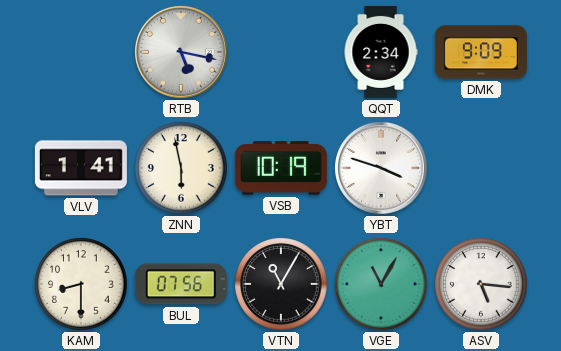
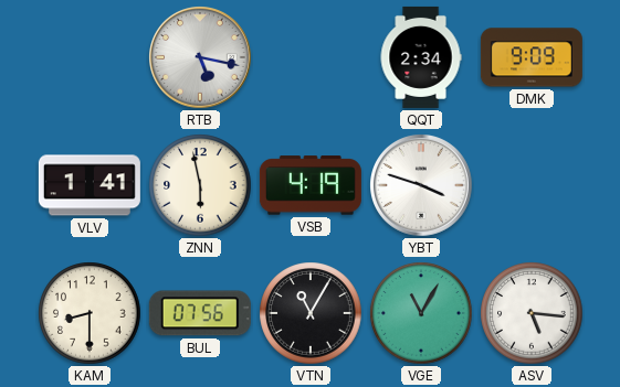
VSB: 10:19 -> 4:19 (311, 185)
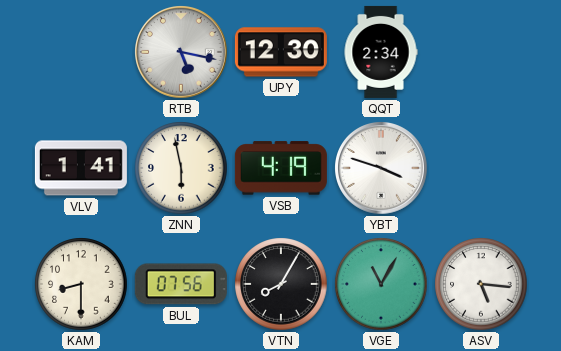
UPY: none -> 12:30 (281, 52)
DMK: 9:09 -> none (532, 57)
VTN: 11:05 -> 8:05 (281, 284)
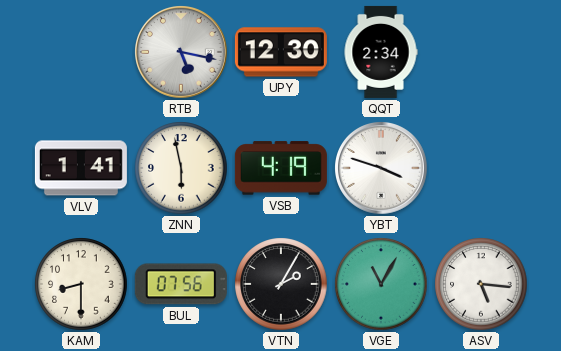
VTN: 8:05 -> 2:05 (281, 284)
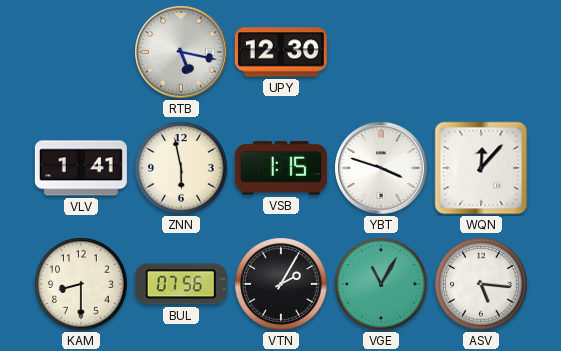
QQT: 2:34 -> none (381, 52)
VSB: 4:19 -> 1:15 (281, 168)
WQN: none -> 12:07 (481, 168)
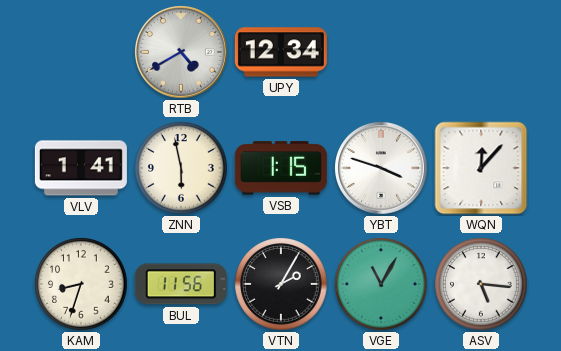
RTB: 5:17 -> 4:40 (182, 53)
UPY: 12:30 -> 12:34 (281, 52)
KAM: 8:30 -> 8:33 (81, 284)
BUL: 07:56 -> 11:56 (181, 284)
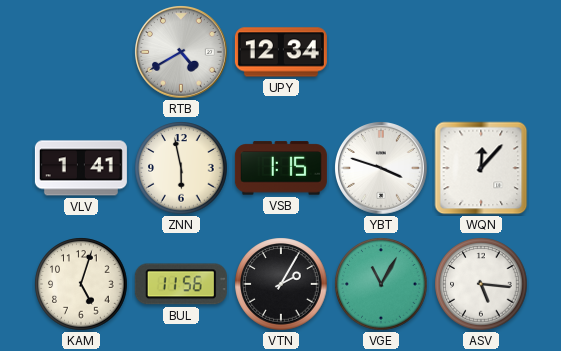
KAM: 8:33 -> 5:03 (81, 284)
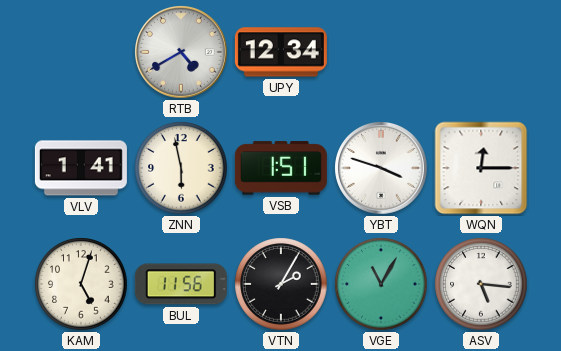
VSB: 1:15 -> 1:51 (281, 168)
WQN: 12:07 -> 12:15 (481, 168)
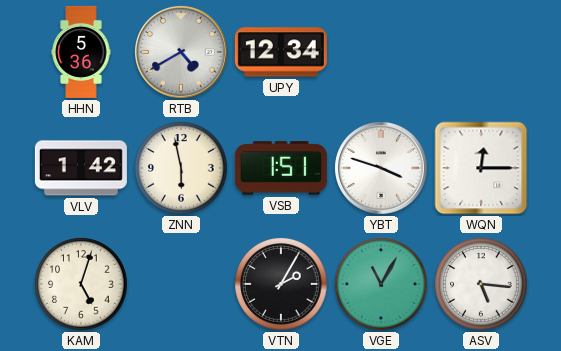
HHN: none -> 5:36 (81, 52)
VLV: 1:41 -> 1:42 (81, 168)
BUL: 11:56 -> none (181, 284)
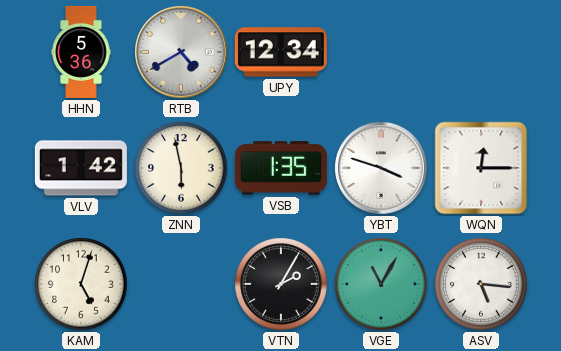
VSB: 1:51 -> 1:35 (281, 168)
